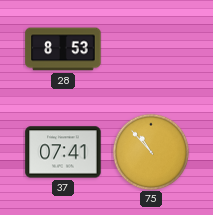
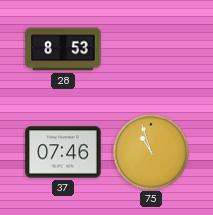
37: 07:41 -> 07:46 (63, 152)
75: 10:53 -> 10:57 (151, 152)
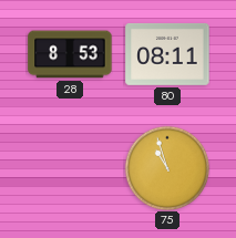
80: none -> 08:11 (167, 54)
37: 07:46 -> none (63, 152)
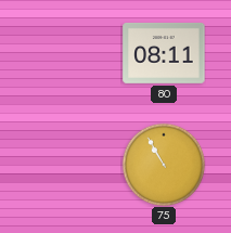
28: 8:53 -> none (70, 54)
75: 10:57 -> 10:55 (164, 165)
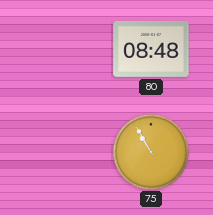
80: 08:11 -> 08:48 (151, 49)
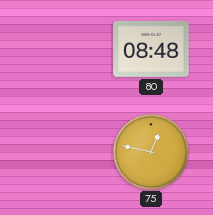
75: 10:55 -> 12:47 (151, 152)
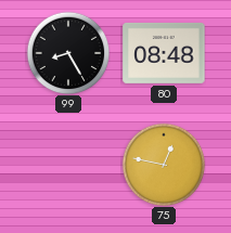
99: none -> 8:25 (68, 53)
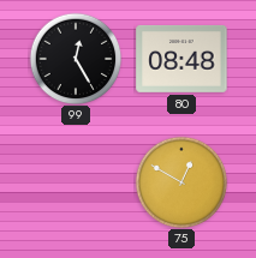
99: 8:25 -> 12:25 (76, 59)
75: 12:47 -> 12:50 (181, 182)
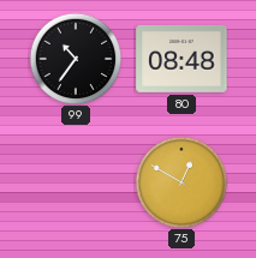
99: 12:25 -> 10:36 (76, 59)
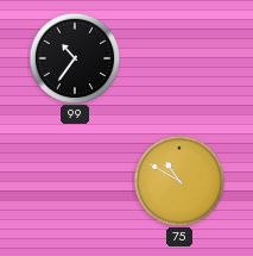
80: 08:48 -> none (181, 59)
75: 12:50 -> 10:50 (179, 181)
